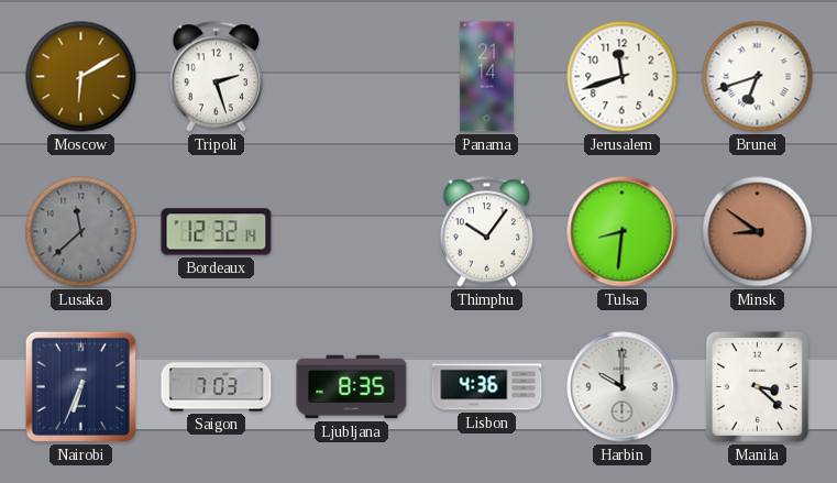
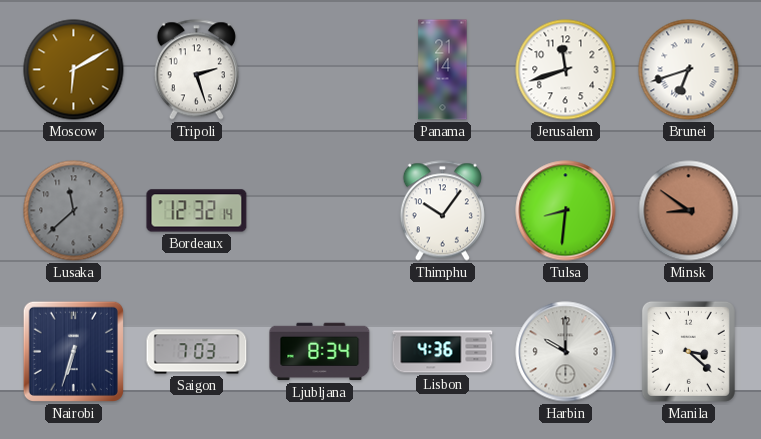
Nairobi: 6:34 -> 6:33 (73, 351)
Ljubljana: 8:35 -> 8:34 (320, 352)
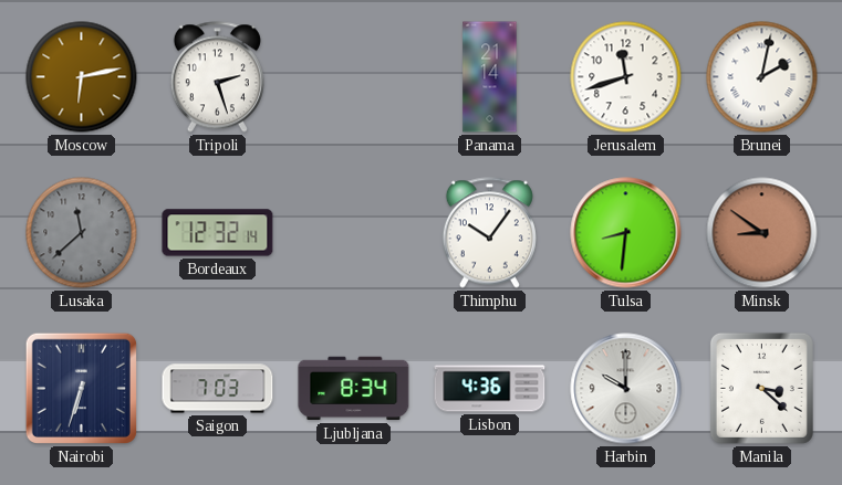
Moscow: 6:10 -> 6:13 (82, 77)
Brunei: 6:42 -> 2:02 (762, 77)
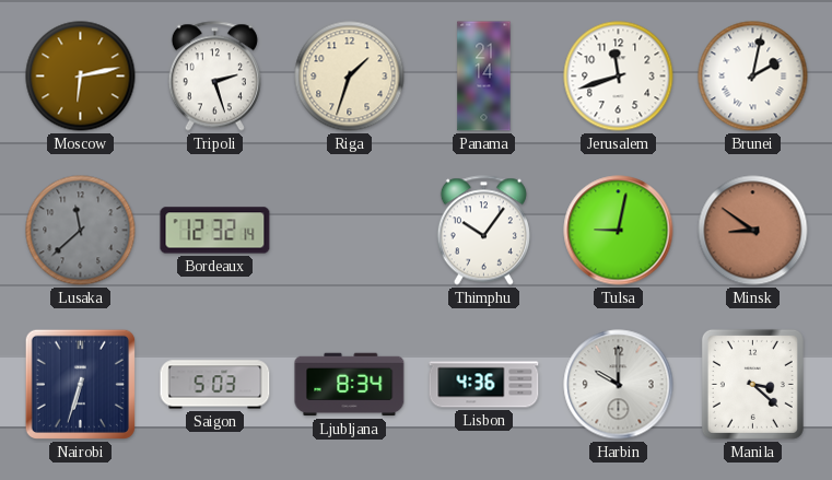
Riga: none -> 1:33 (350, 77)
Tulsa: 8:31 -> 9:02 (619, 231)
Saigon: 7:03 -> 5:03 (215, 385)
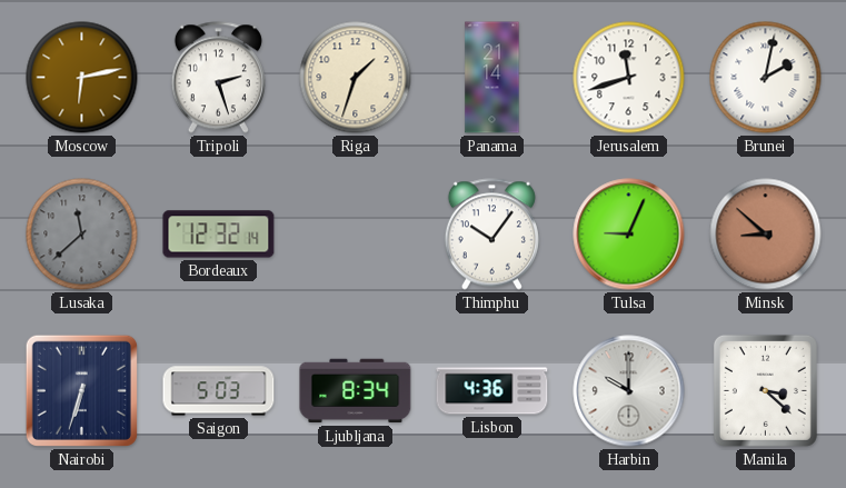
Tulsa: 9:02 -> 9:04 (629, 235)
Minsk: 8:51 -> 8:52 (766, 235)
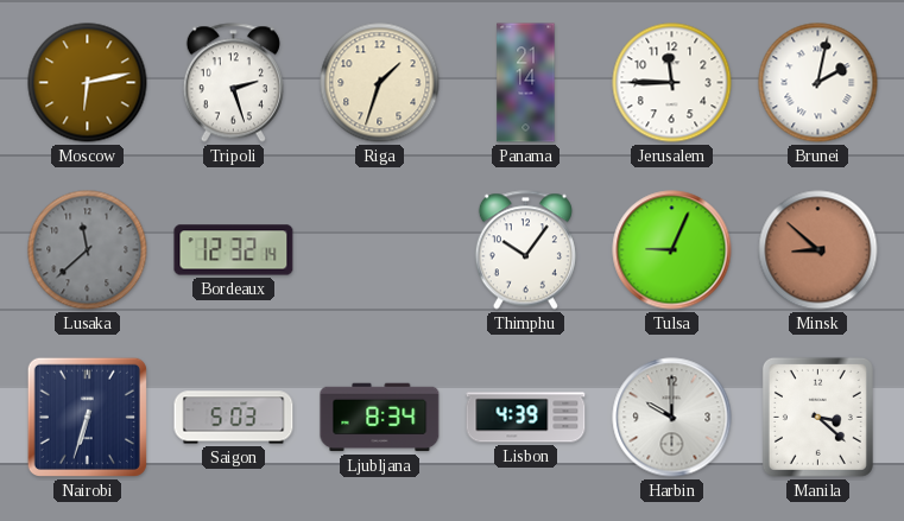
Jerusalem: 11:42 -> 11:45 (672, 83)
Lisbon: 4:36 -> 4:39 (526, 418)
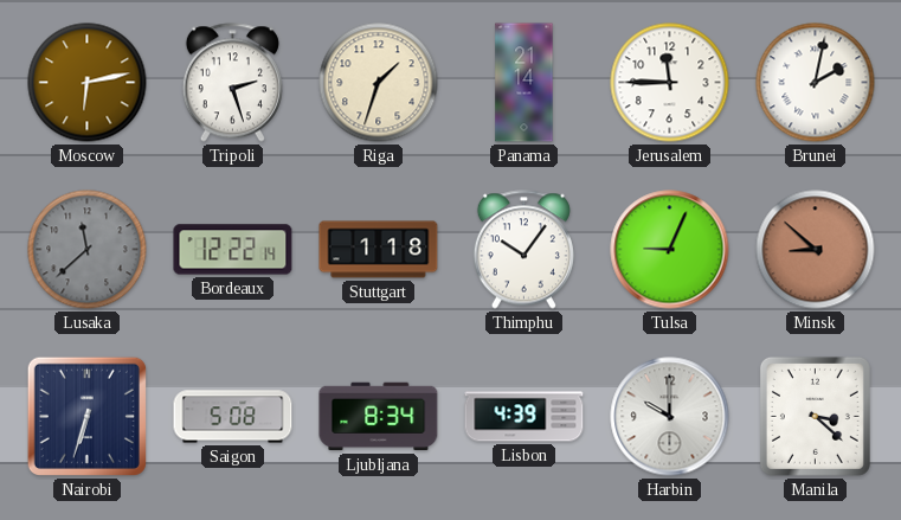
Bordeaux: 12:32 -> 12:22 (233, 250)
Stuttgart: none -> 1:18 (379, 250)
Saigon: 5:03 -> 5:08 (233, 417)
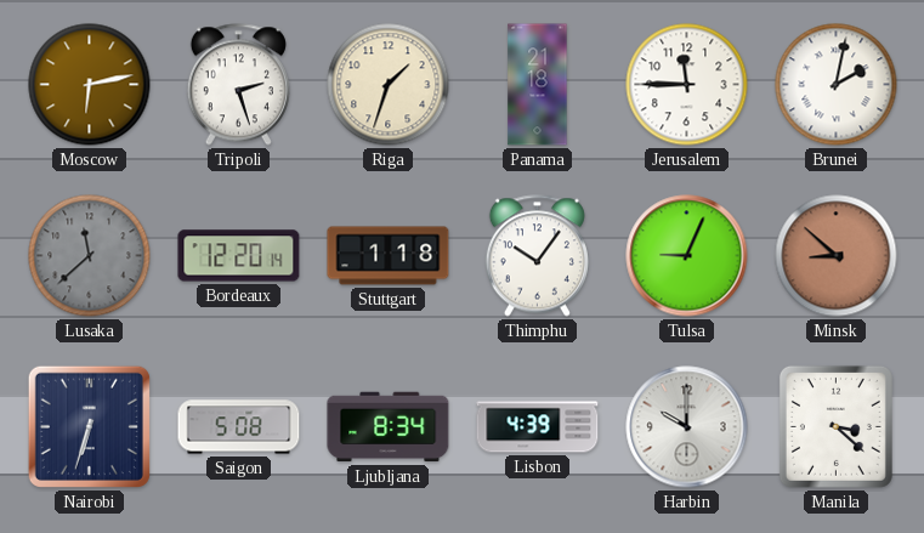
Panama: 21:14 -> 21:18 (538, 85)
Bordeaux: 12:22 -> 12:20 (239, 256)
